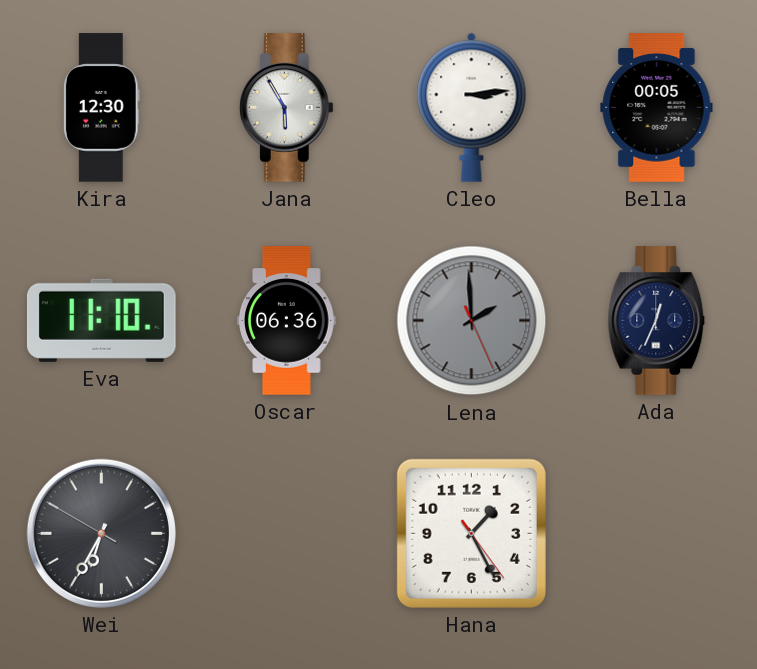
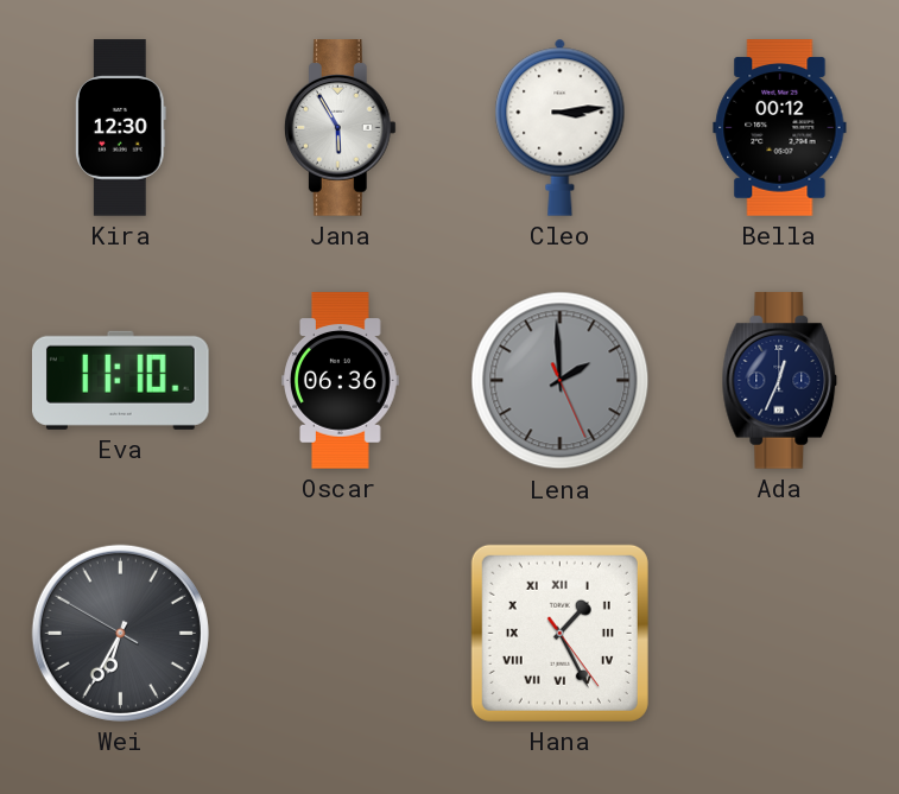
Bella: 00:05 -> 00:12 (780, 128)
Hana numerals: Arabic -> Roman (559, 633)
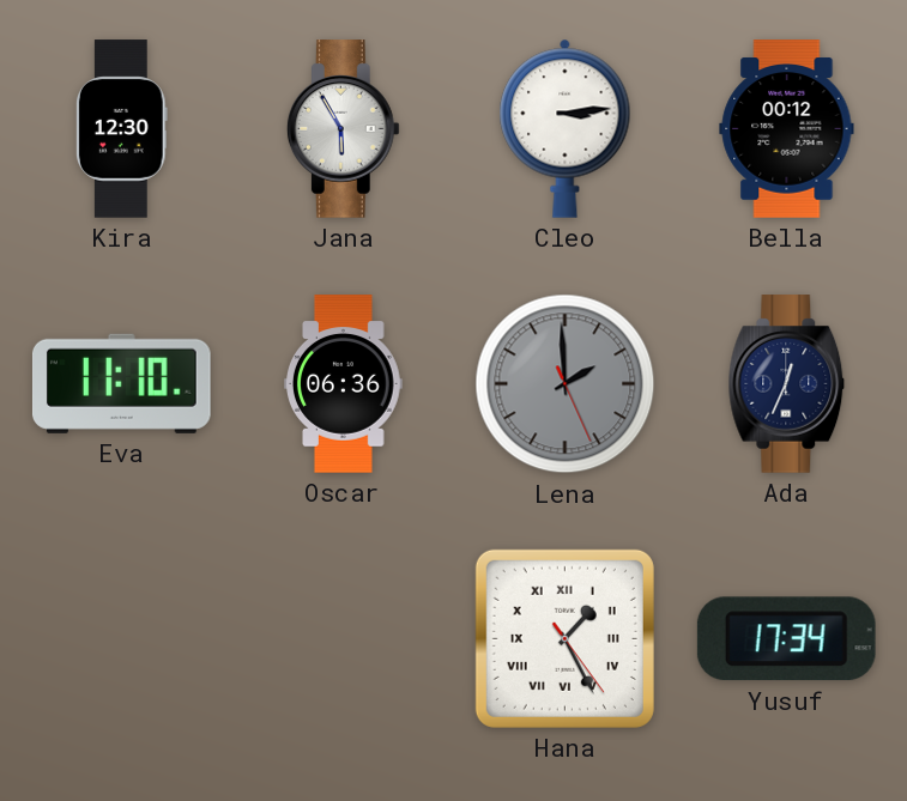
Wei: 6:34 -> none (120, 633)
Yusuf: none -> 17:34 (786, 639)
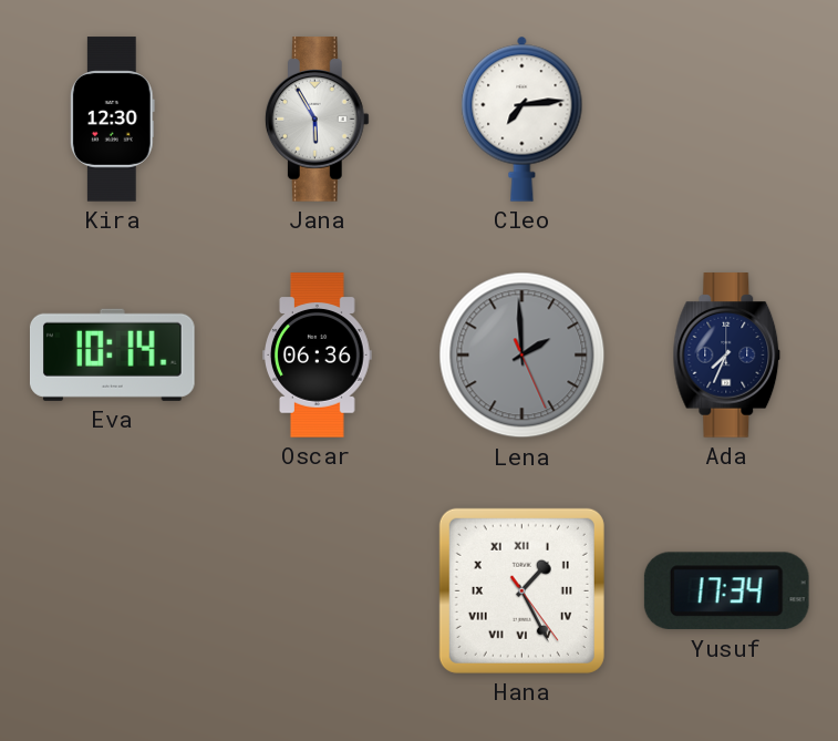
Cleo: 3:14 -> 7:14 (523, 119)
Bella: 00:12 -> none (787, 129)
Eva: 11:10 -> 10:14 (113, 354)
Ada: 12:34 -> 7:34 (727, 356)
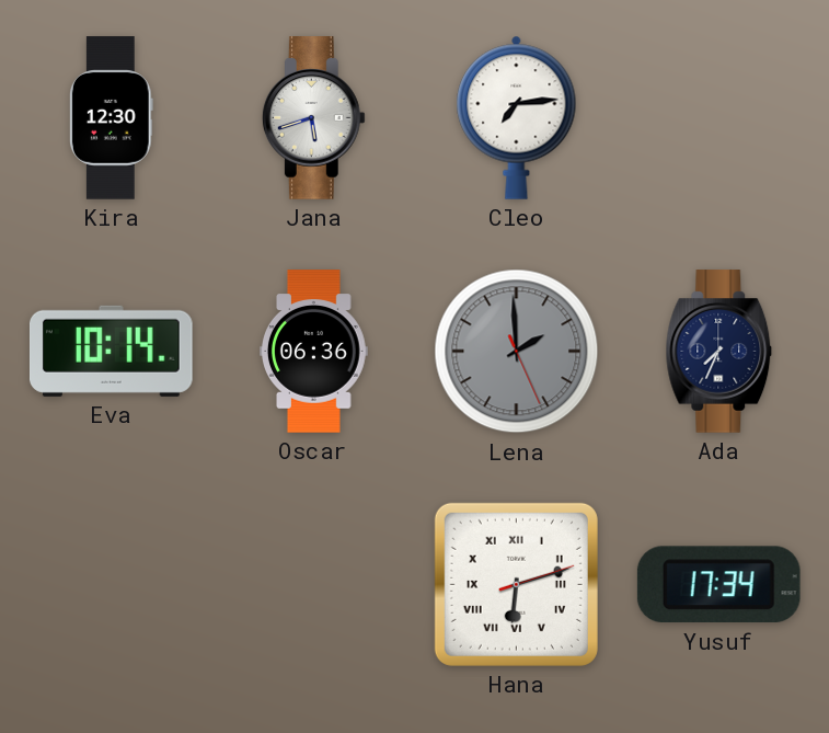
Jana: 5:55 -> 5:42 (313, 118)
Hana: 1:25 -> 6:12 (516, 584)
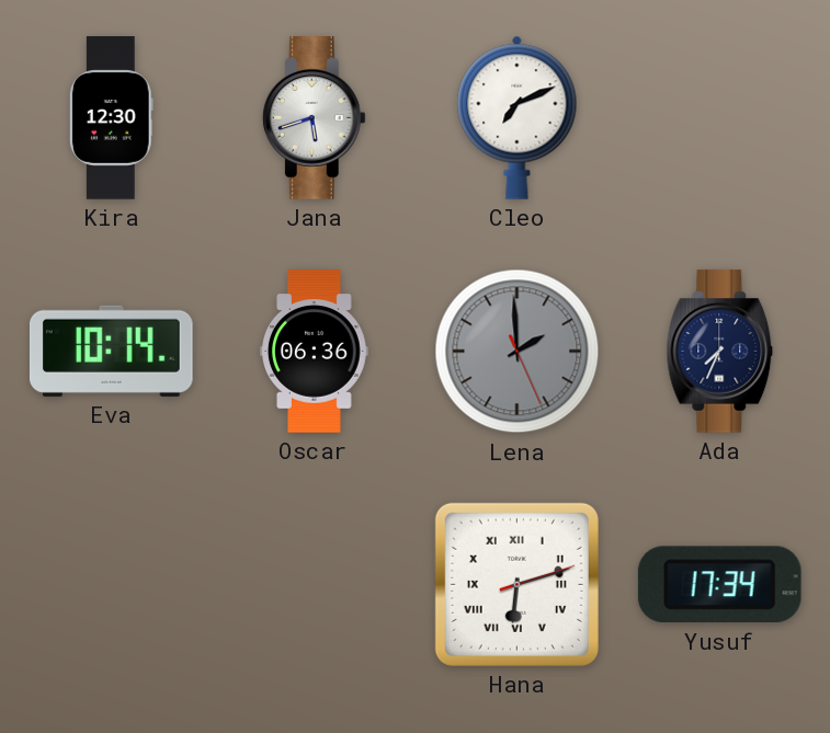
Cleo: 7:14 -> 7:11 (518, 117)
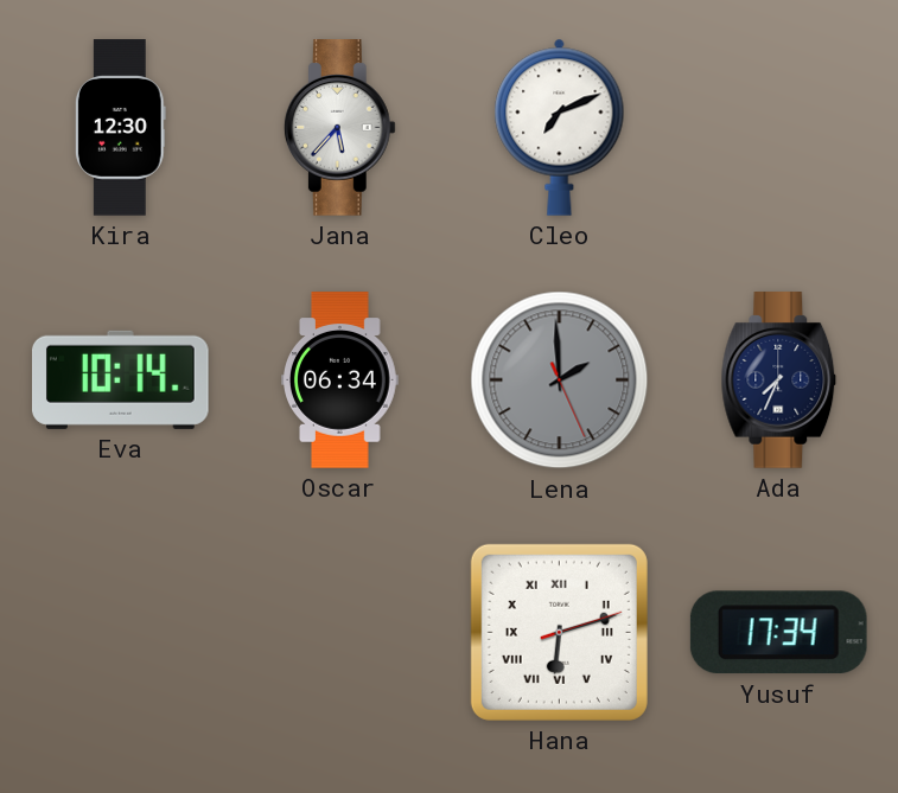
Jana: 5:42 -> 5:37 (339, 128)
Oscar: 06:36 -> 06:34 (340, 380)
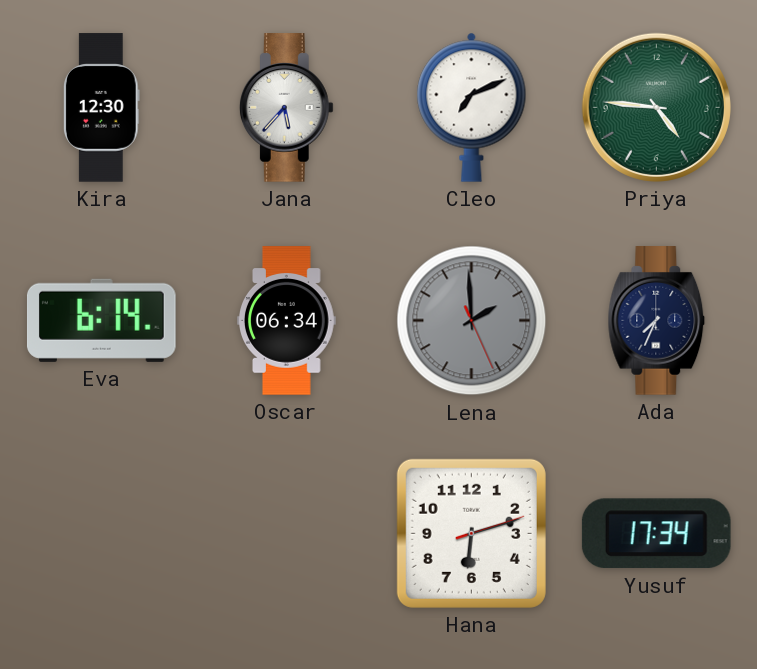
Priya: none -> 4:46 (656, 107)
Eva: 10:14 -> 6:14 (102, 320)
Hana numerals: Roman -> Arabic (471, 533)
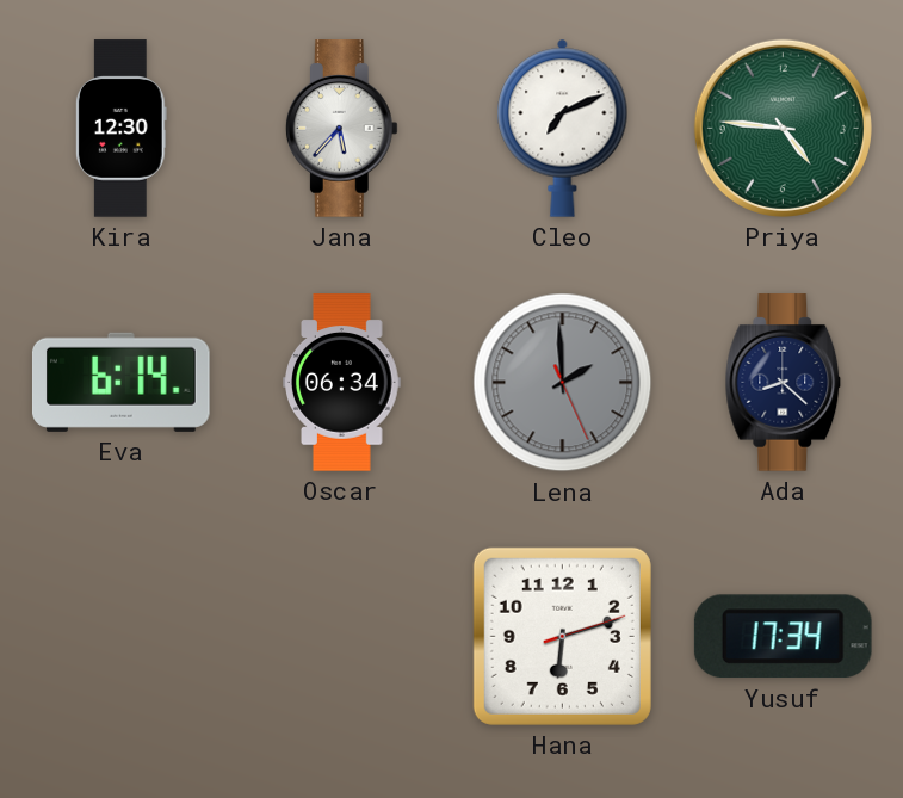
Ada: 7:34 -> 8:22 (784, 383)
